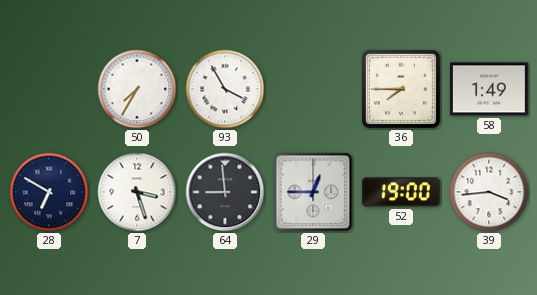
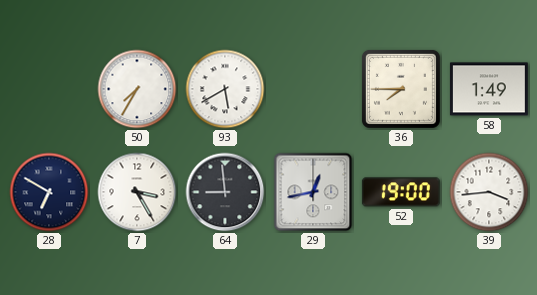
93: 3:55 -> 5:40 (225, 89)
7: 3:27 -> 3:25 (137, 192)
29: 12:45 -> 12:43 (313, 192)
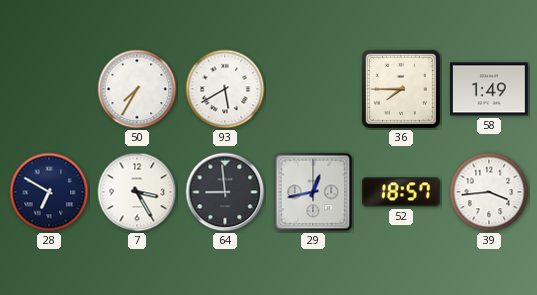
52: 19:00 -> 18:57 (401, 192)
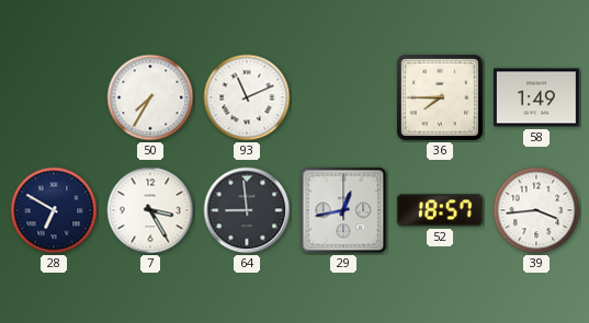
93: 5:40 -> 11:11 (247, 97)
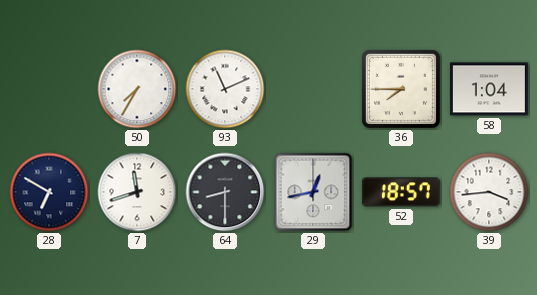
58: 1:49 -> 1:04 (489, 89)
7: 3:25 -> 11:42 (137, 192)
64: 8:59 -> 8:30 (225, 192)
